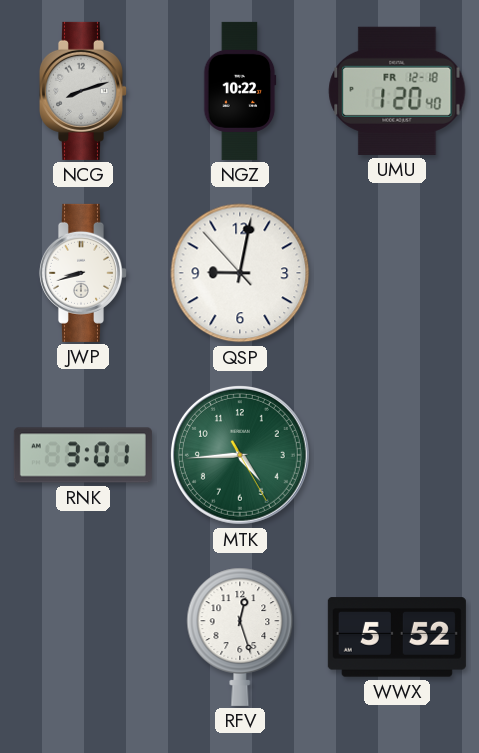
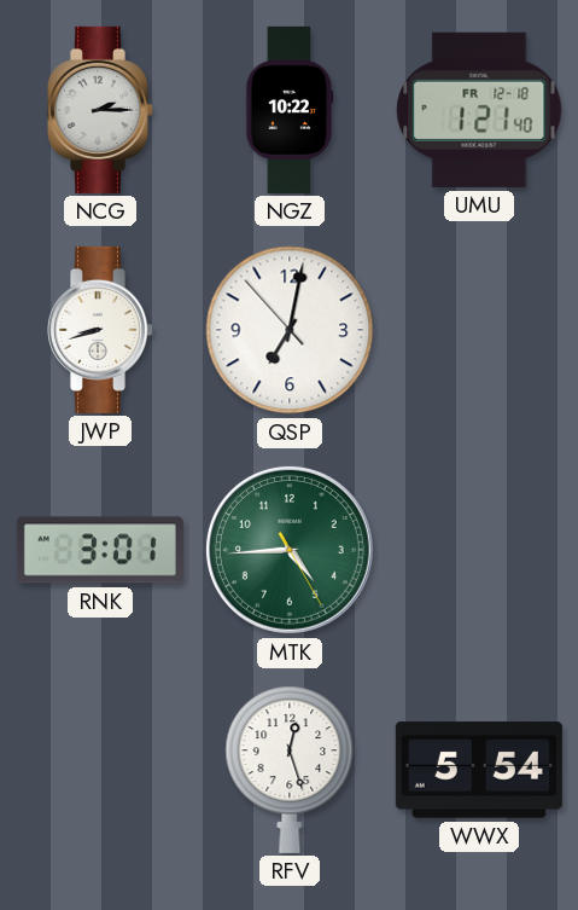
NCG: 8:12 -> 2:15 (99, 110)
UMU: 1:20 -> 1:21 (479, 110)
QSP: 9:01 -> 7:01 (290, 330)
WWX: 5:52 -> 5:54 (479, 770)
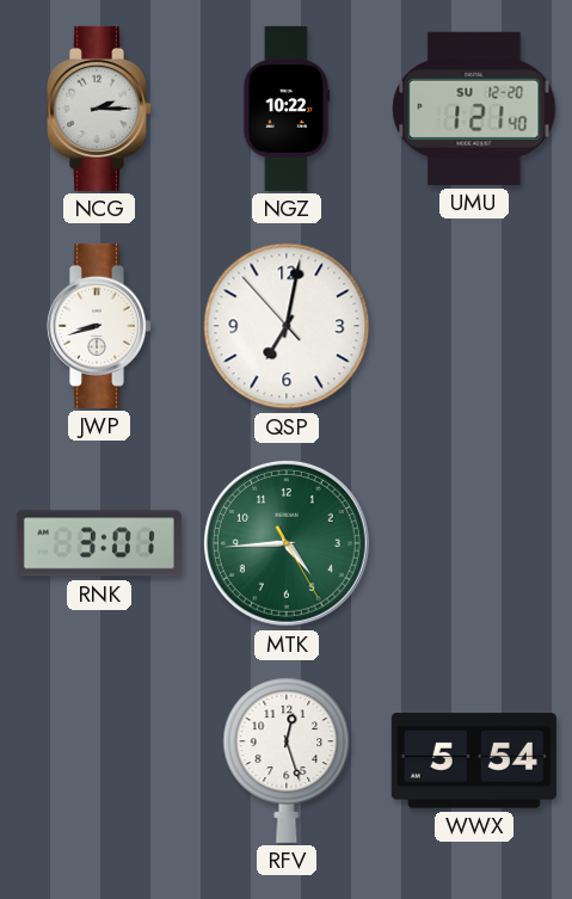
UMU date: FR 12-18 -> SU 12-20 (474, 109)
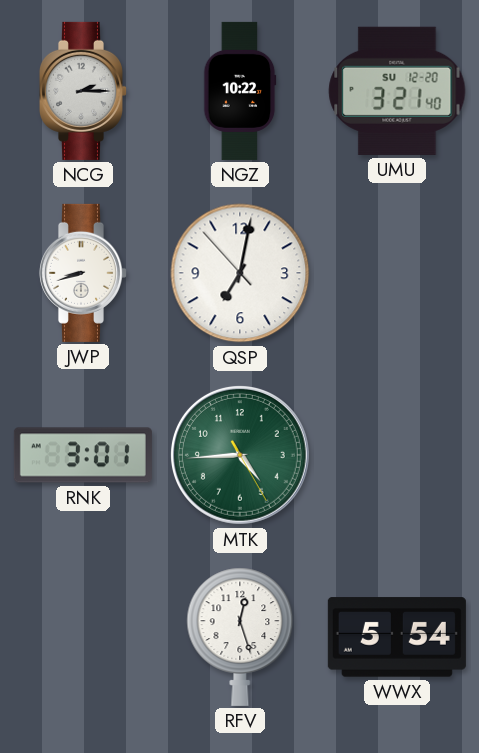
UMU: 1:21 -> 3:21 (397, 91)
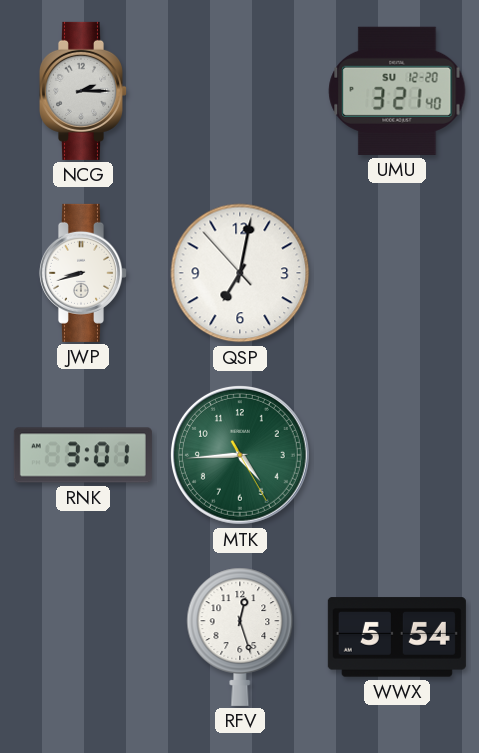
NGZ: 10:22 -> none (240, 91)
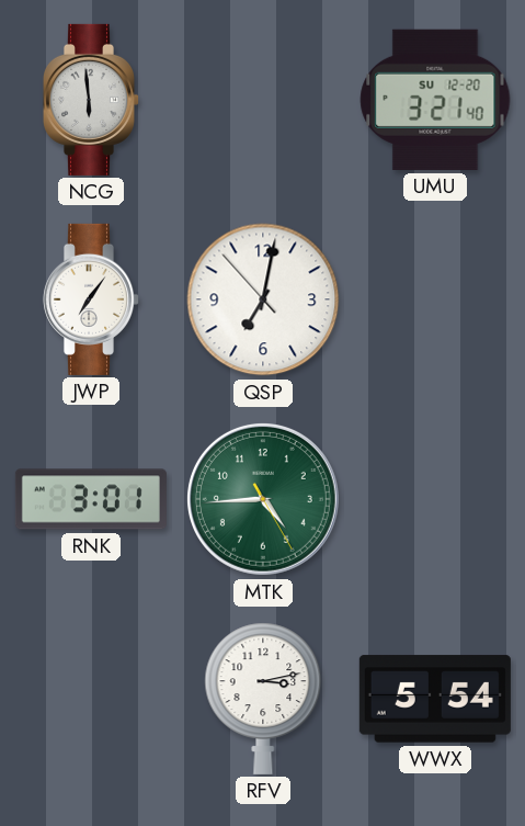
NCG: 2:15 -> 5:59 (90, 100)
JWP: 8:42 -> 7:06 (90, 299)
RFV: 12:27 -> 3:13 (263, 699)
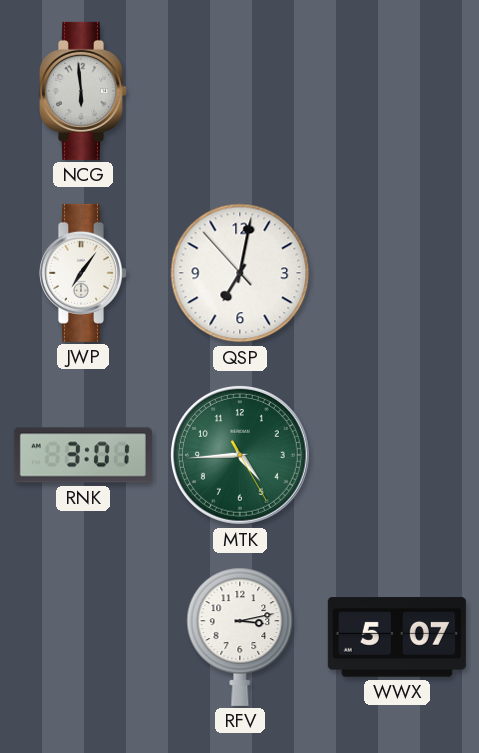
UMU: 3:21 -> none (435, 100)
WWX: 5:54 -> 5:07 (397, 637)
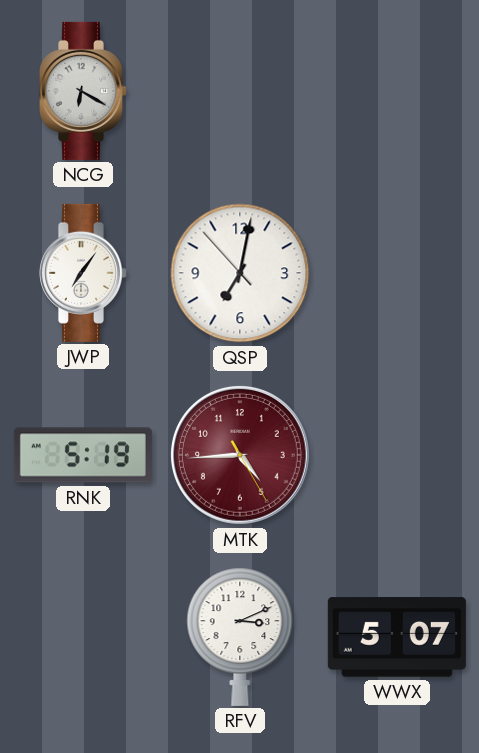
NCG: 5:59 -> 6:20 (82, 91)
RNK: 3:01 -> 5:19 (83, 455)
MTK dial: green -> burgundy (240, 455)
RFV: 3:13 -> 3:11 (240, 637)
